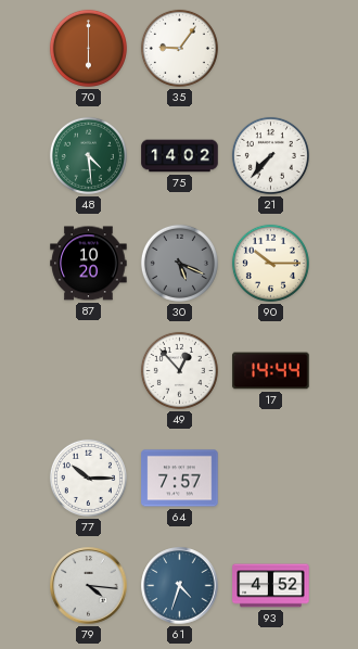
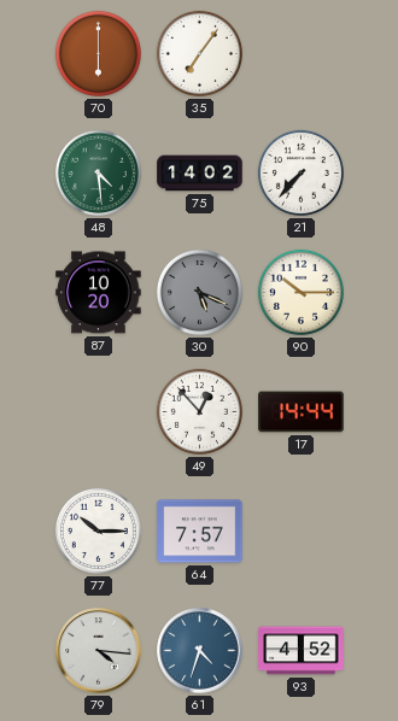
35: 9:06 -> 7:06 (199, 53)
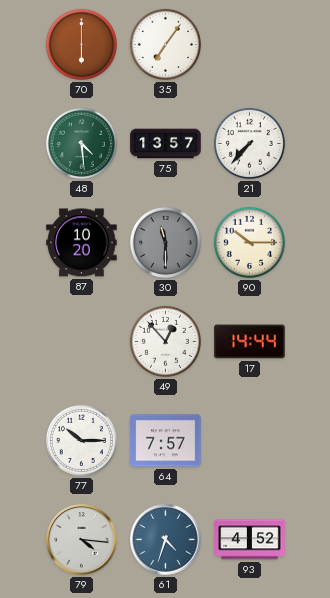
75: 14:02 -> 13:57 (166, 144)
30: 5:19 -> 11:30 (165, 242)
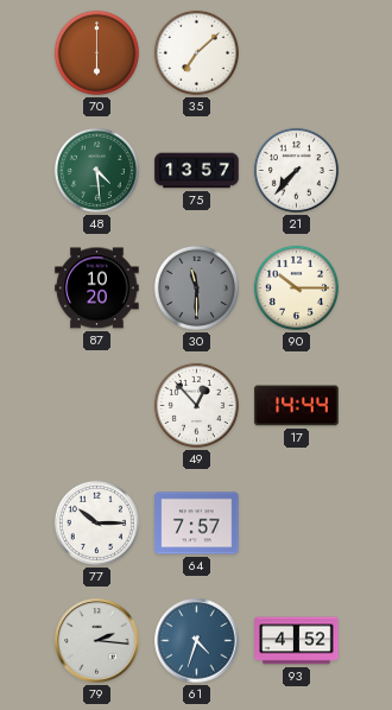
35: 7:06 -> 7:08 (196, 52)
79: 4:16 -> 2:16 (97, 641)
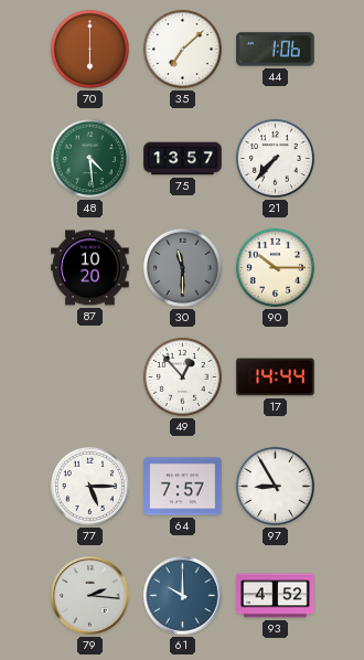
44: none -> 1:06 (276, 50)
77: 10:15 -> 5:15 (89, 486)
97: none -> 8:55 (275, 486)
61: 4:33 -> 10:00 (183, 596)
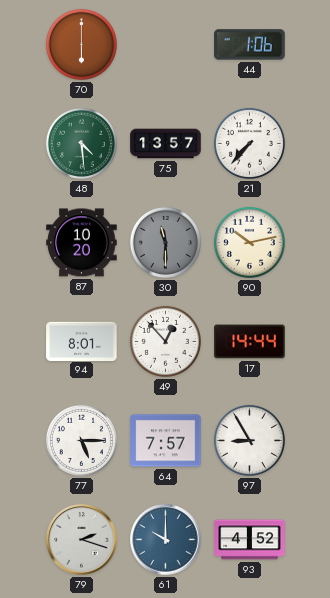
35: 7:08 -> none (182, 49)
90: 10:15 -> 10:13 (249, 242)
94: none -> 8:01 (82, 341)
79: 2:16 -> 2:18 (82, 540)
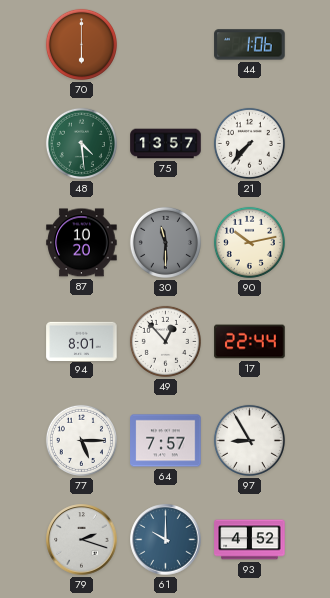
17: 14:44 -> 22:44 (250, 342)
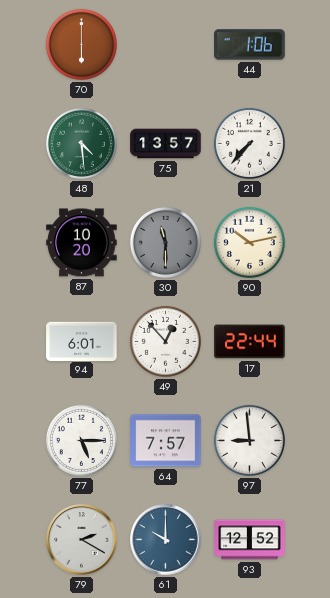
94: 8:01 -> 6:01 (82, 341)
97: 8:55 -> 8:59 (249, 440)
79: 2:18 -> 2:20 (82, 540)
93: 4:52 -> 12:52 (250, 540)
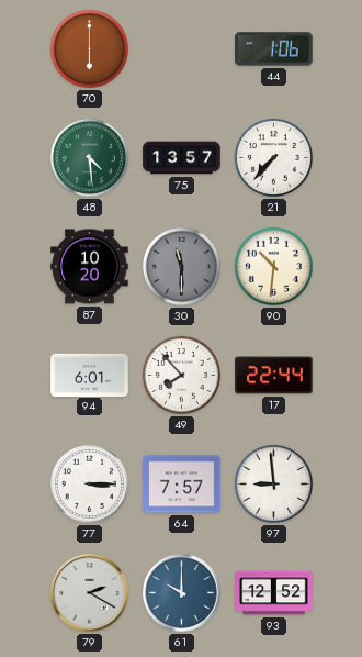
90: 10:13 -> 10:31 (273, 266)
49: 12:53 -> 7:53 (181, 375)
77: 5:15 -> 3:15 (89, 483)
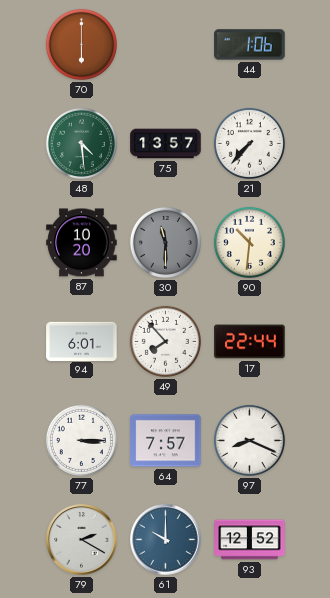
97: 8:59 -> 8:19 (249, 440)
